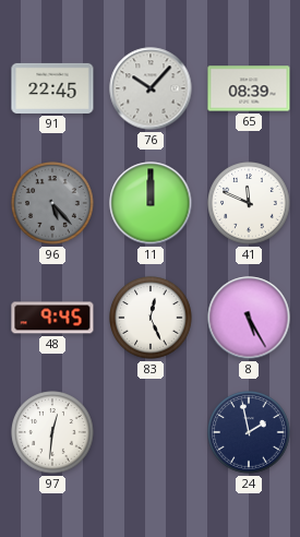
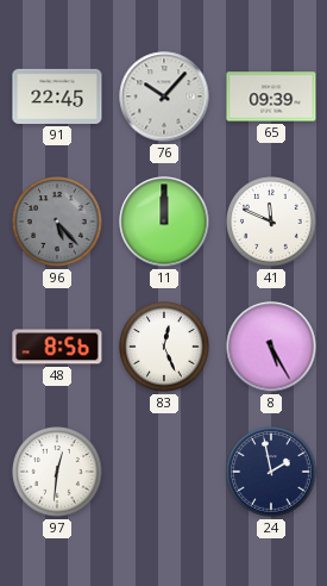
65: 08:39 -> 09:39 (271, 96)
48: 9:45 -> 8:56 (57, 347)
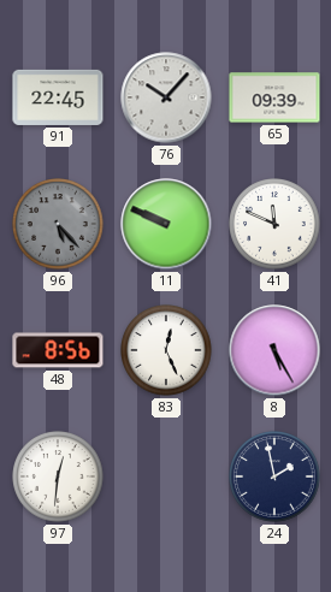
11: 12:00 -> 9:49 (166, 224)
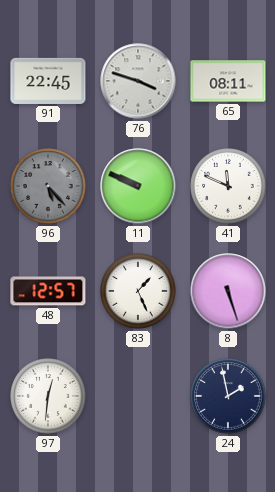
76: 10:07 -> 3:48 (138, 81)
65: 09:39 -> 08:11 (228, 81)
48: 8:56 -> 12:57 (48, 291)
83: 12:26 -> 1:26 (138, 291)
8: 5:25 -> 5:27 (228, 291)
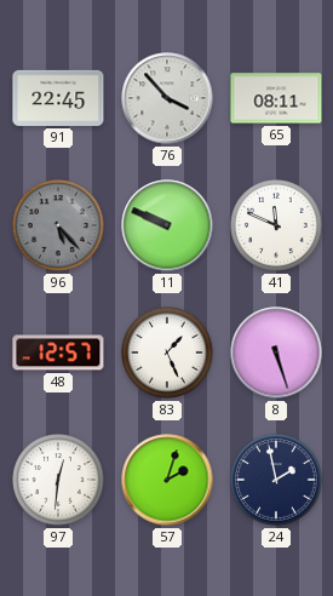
76: 3:48 -> 3:53 (167, 98)
57: none -> 2:03 (167, 480)
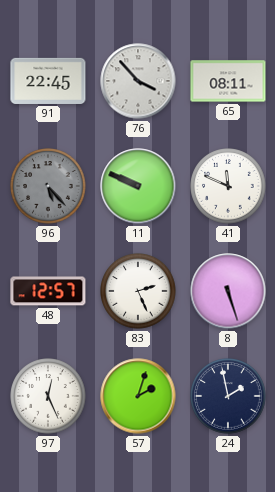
83: 1:26 -> 2:26 (138, 291)
97: 12:31 -> 12:26 (48, 396)
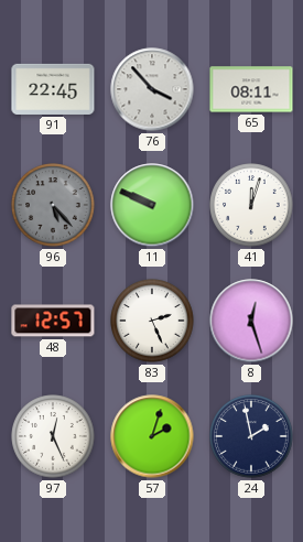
41: 11:49 -> 12:03 (251, 205)
8: 5:27 -> 12:27 (251, 321)
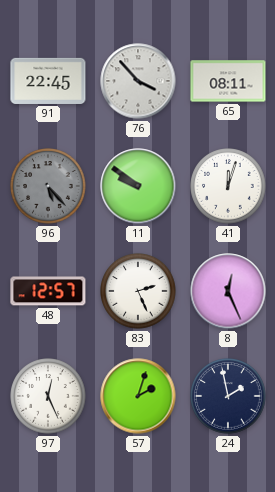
11: 9:49 -> 9:51 (138, 186)
8: 12:27 -> 12:26 (228, 291)
